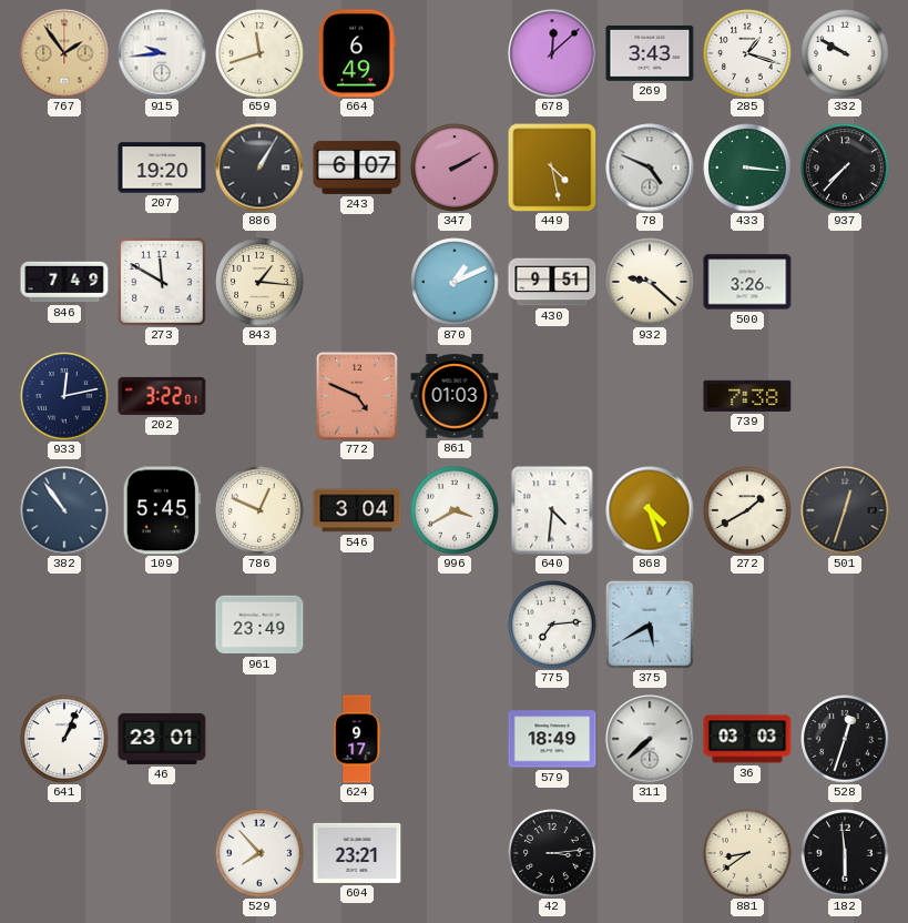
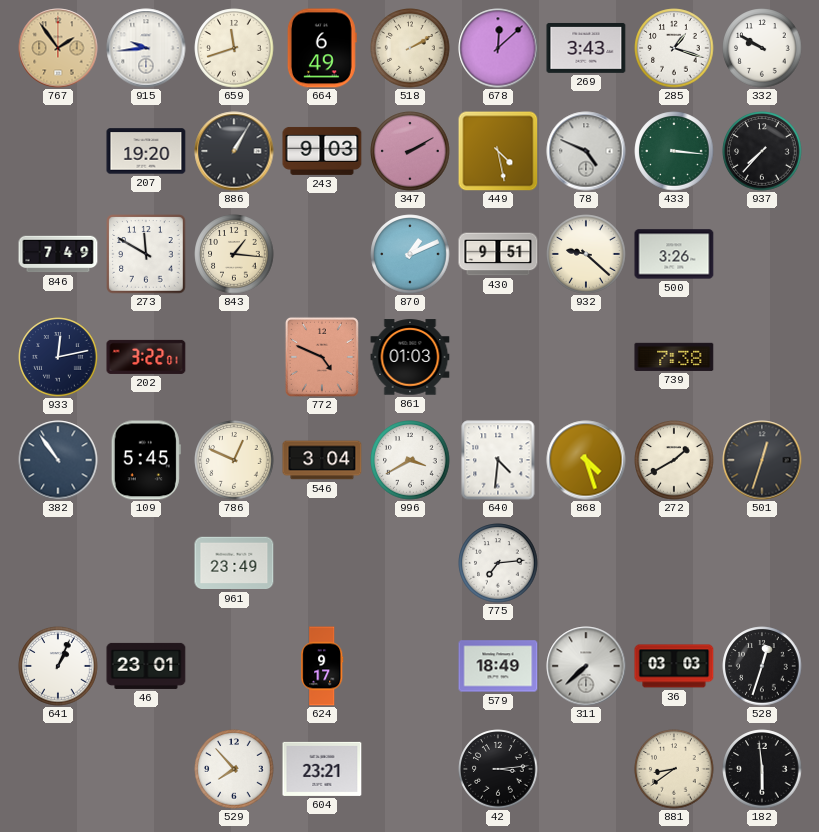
518: none -> 2:10 (410, 48)
243: 6:07 -> 9:03 (322, 151)
375: 5:40 -> none (650, 625)
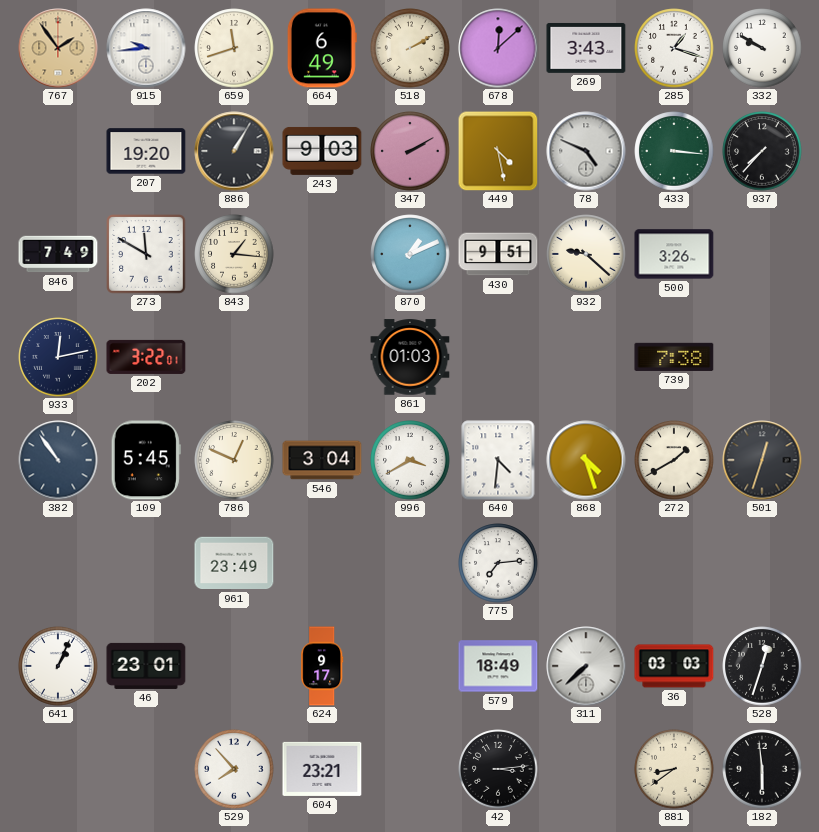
772: 4:49 -> none (322, 357)
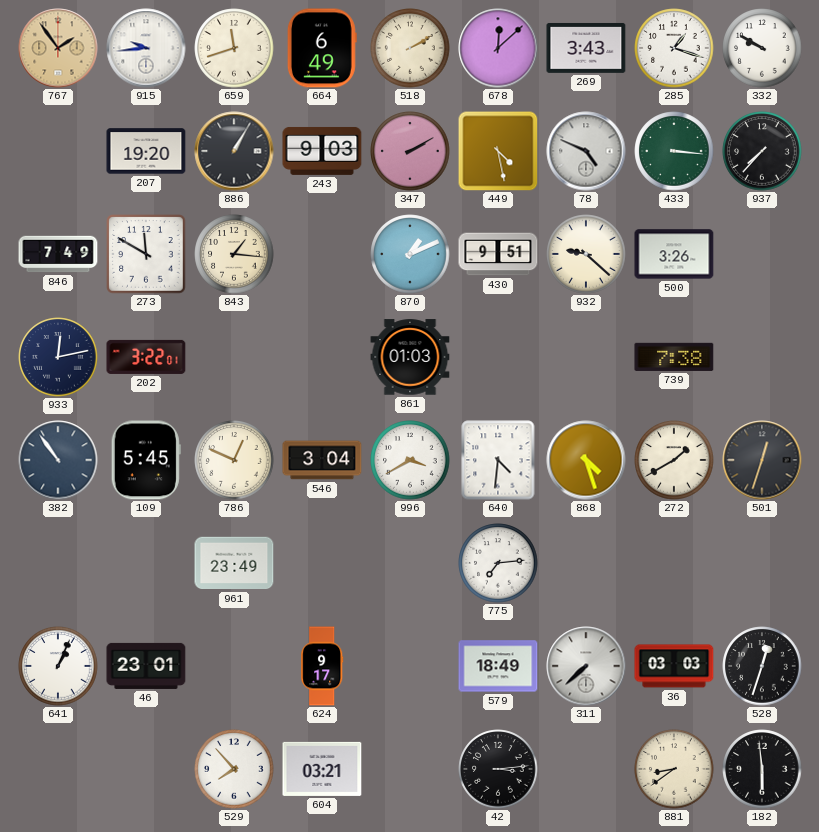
604: 23:21 -> 03:21 (322, 769)
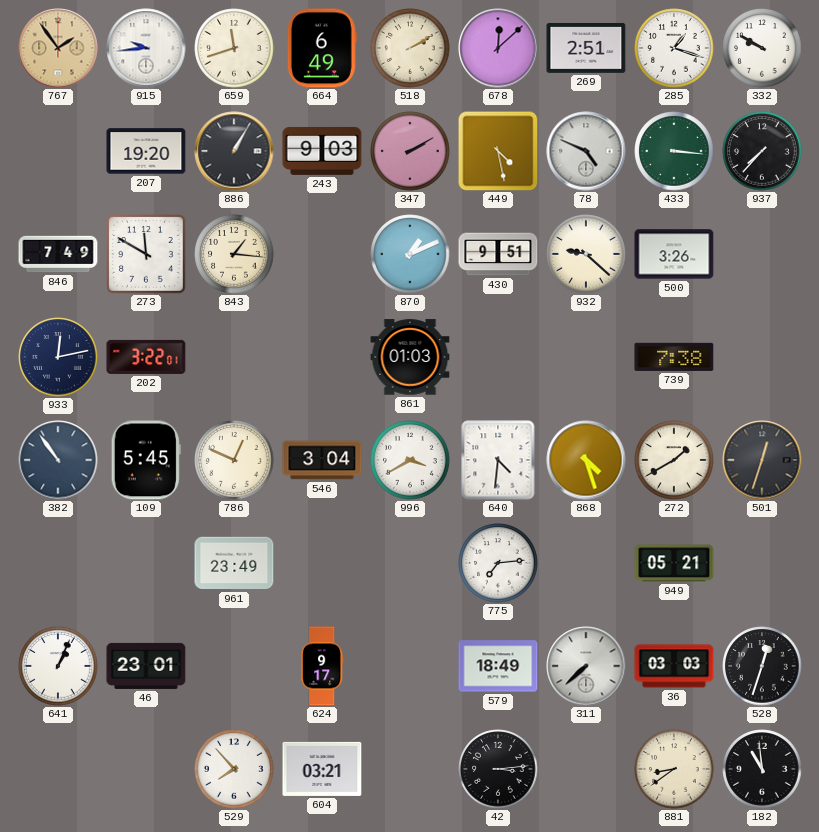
269: 3:43 -> 2:51 (586, 48)
949: none -> 05:21 (674, 563)
182: 5:59 -> 10:59 (762, 769)
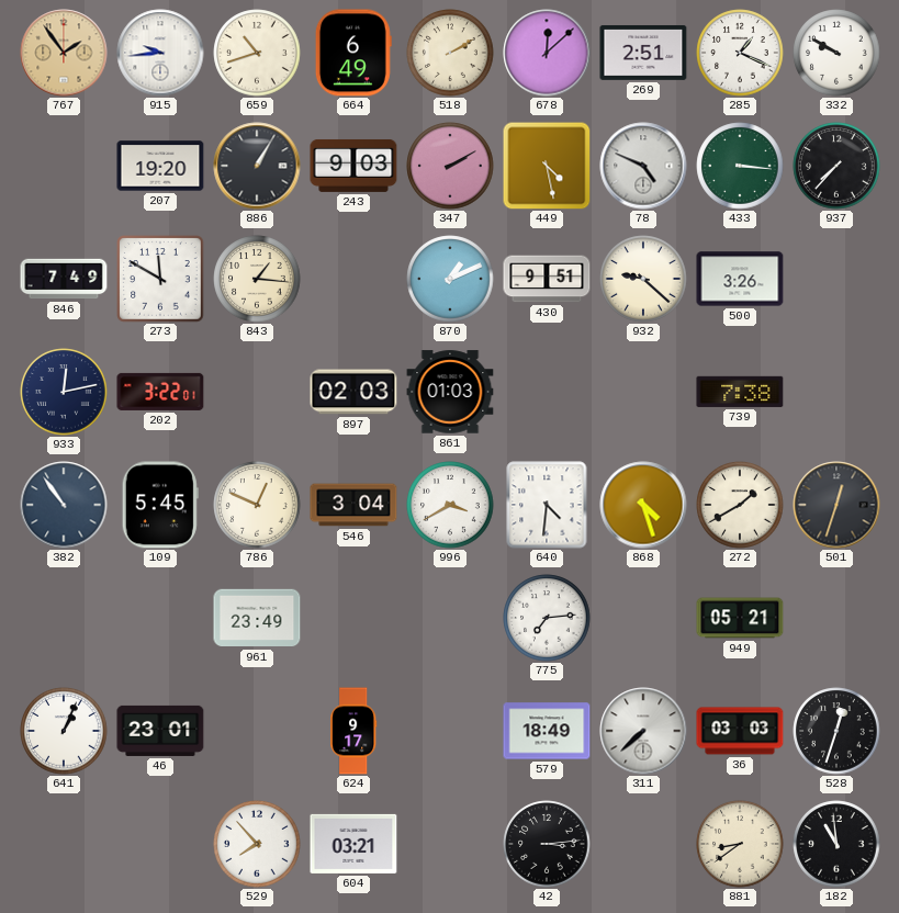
659: 11:42 -> 10:42 (257, 53)
285: 1:18 -> 1:19 (740, 53)
897: none -> 02:03 (353, 392)
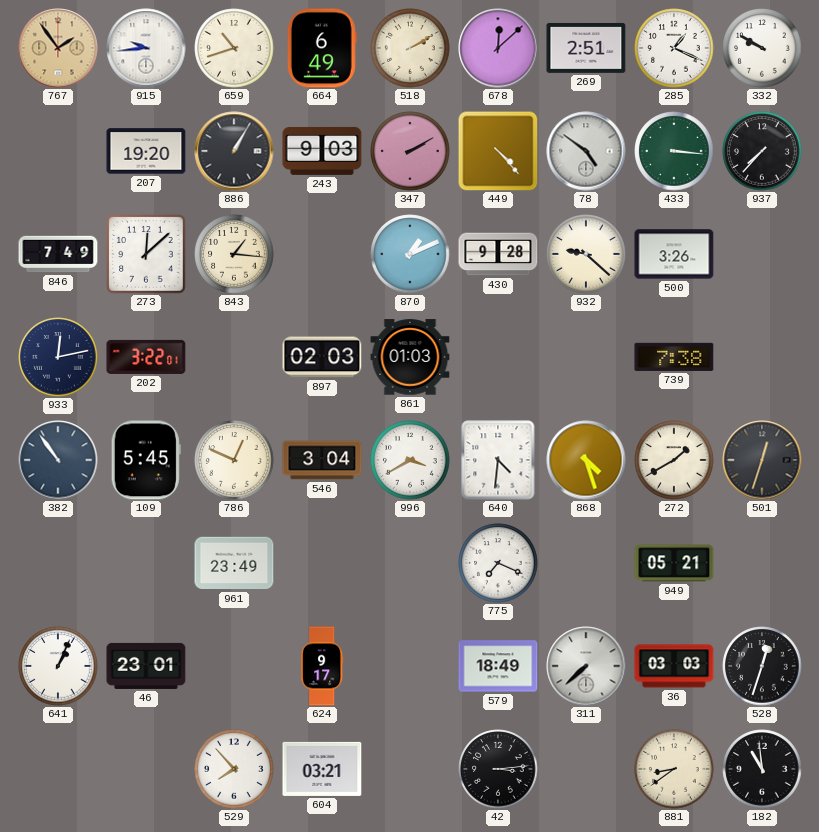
449: 4:28 -> 4:23 (498, 151)
78: 4:49 -> 4:51 (586, 151)
273: 11:50 -> 12:08 (146, 254)
430: 9:51 -> 9:28 (498, 254)
775: 7:14 -> 7:19 (498, 563)
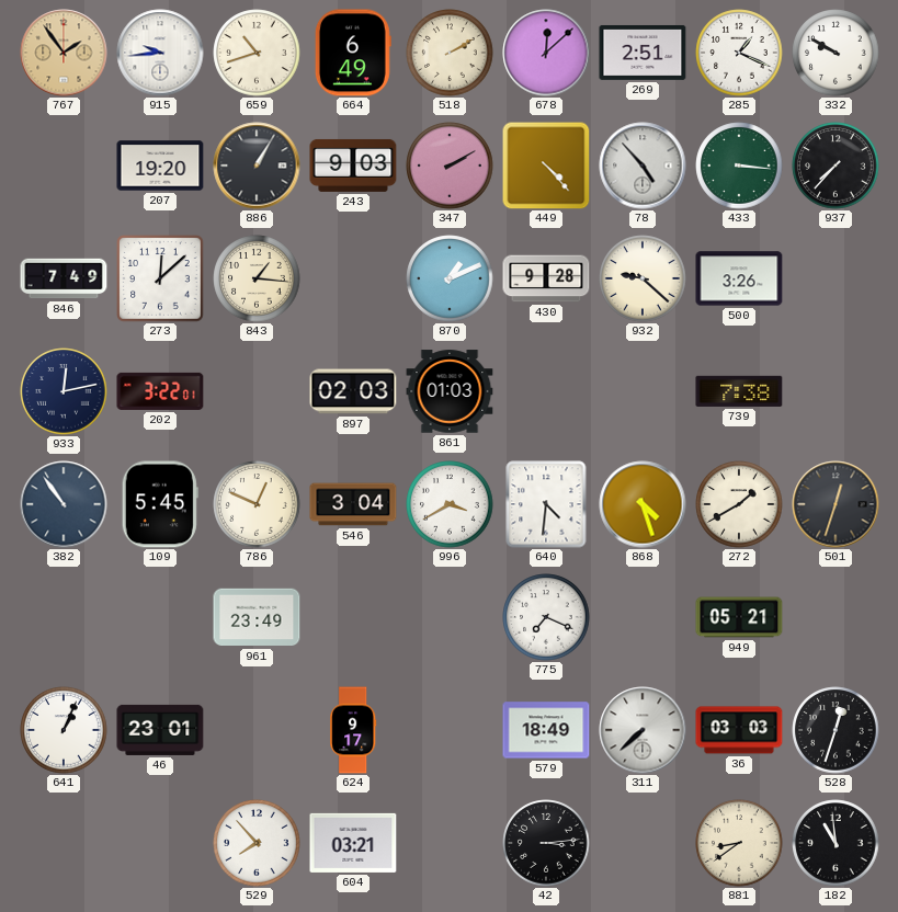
78: 4:51 -> 4:53 (643, 166)
